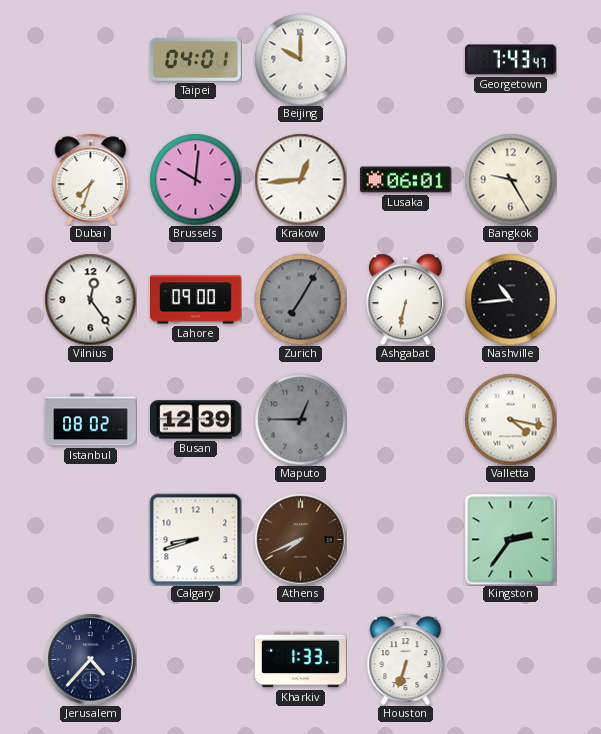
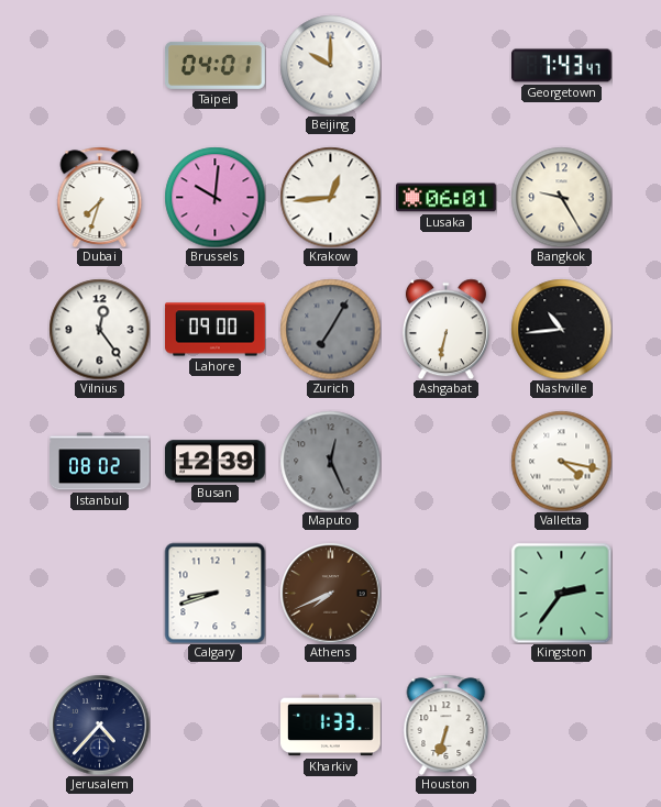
Maputo: 12:45 -> 12:26 (330, 461)
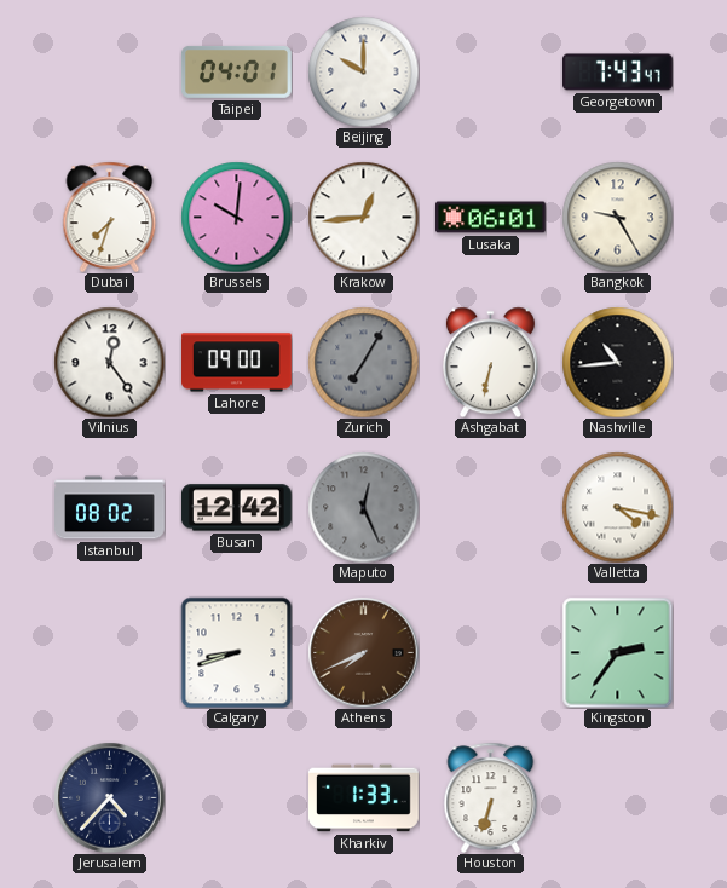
Busan: 12:39 -> 12:42 (236, 508)
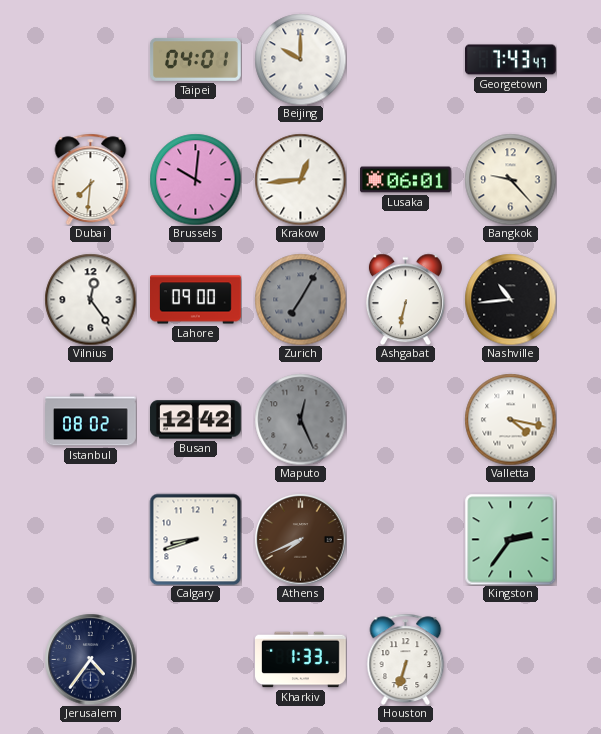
Dubai: 7:33 -> 7:31 (91, 179)
Bangkok: 9:25 -> 9:23 (510, 179)
Jerusalem: 4:37 -> 4:36 (90, 659)
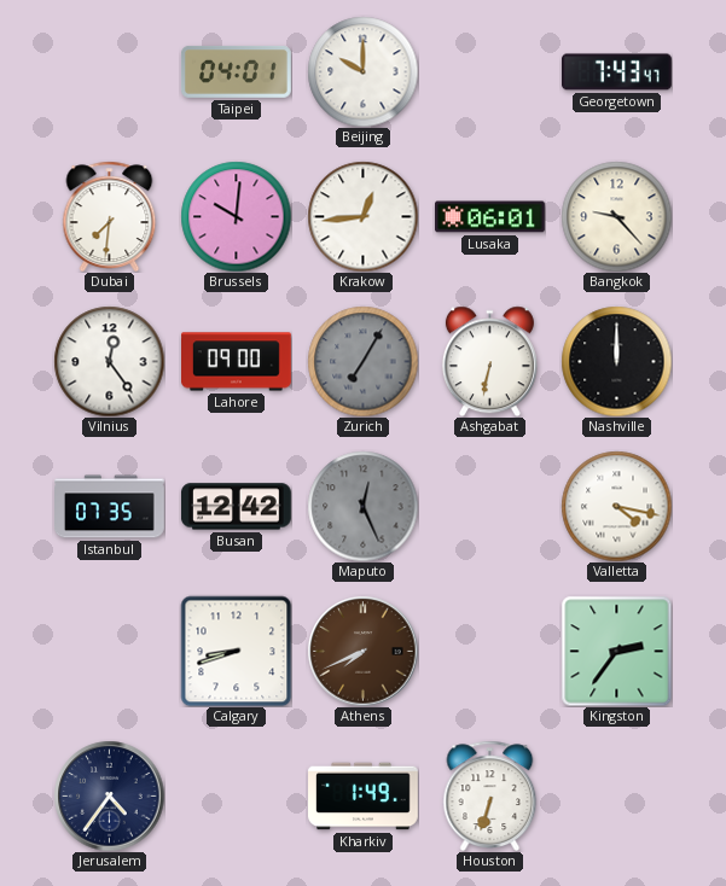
Nashville: 10:44 -> 12:00 (616, 361)
Istanbul: 08:02 -> 07:35 (110, 507)
Kharkiv: 1:33 -> 1:49 (364, 797)
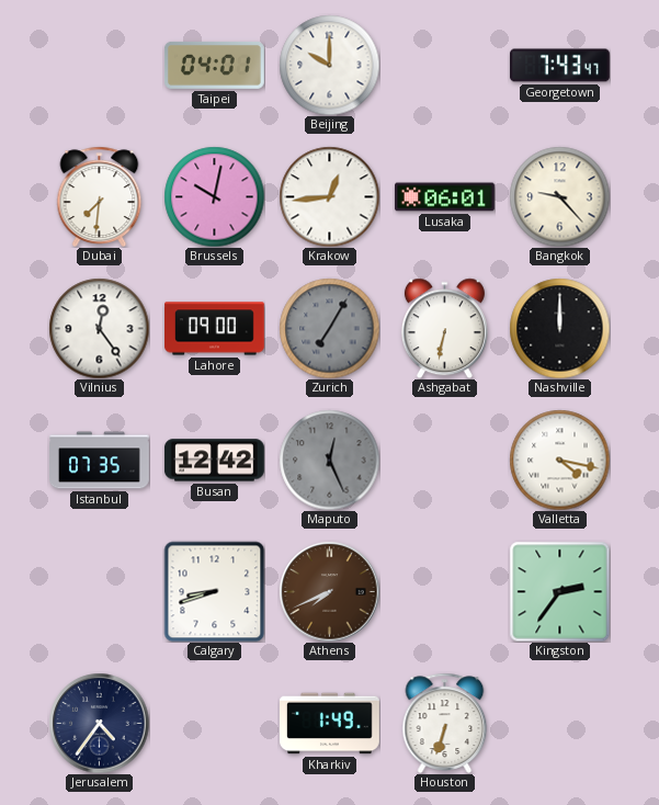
Brussels: 10:01 -> 10:02 (214, 196)
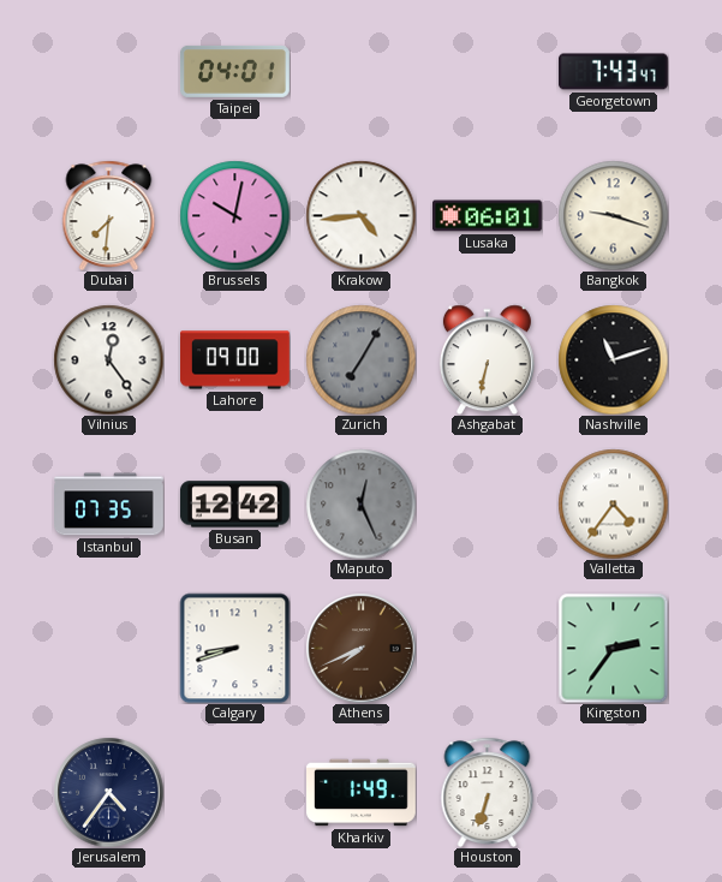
Beijing: 10:00 -> none (329, 65)
Krakow: 12:44 -> 4:44 (360, 215)
Bangkok: 9:23 -> 9:18 (613, 215)
Nashville: 12:00 -> 11:12 (613, 359)
Valletta: 4:17 -> 4:36 (613, 503)
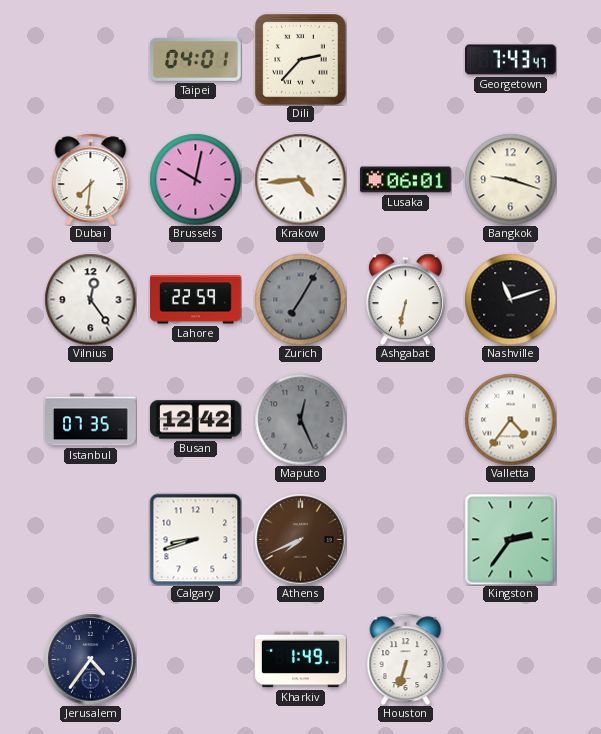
Dili: none -> 2:37 (300, 60)
Lahore: 09:00 -> 22:59 (196, 300)
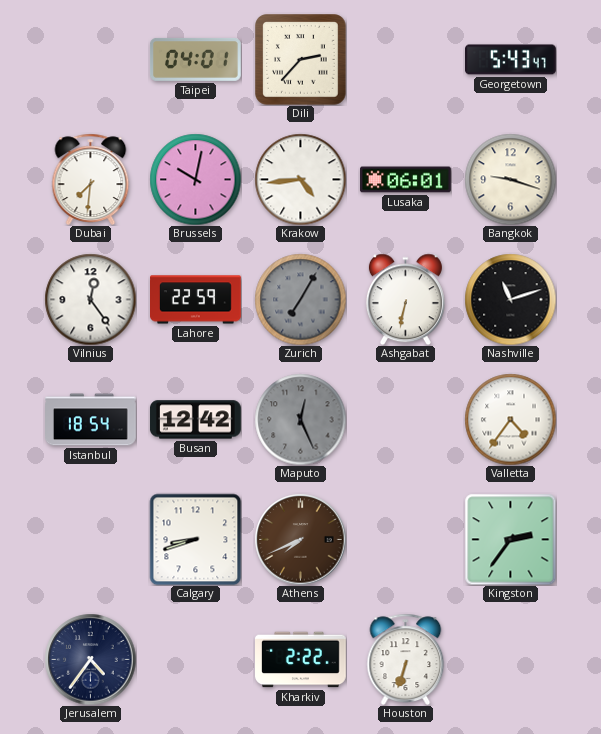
Georgetown: 7:43 -> 5:43 (511, 60)
Istanbul: 07:35 -> 18:54 (91, 420)
Kharkiv: 1:49 -> 2:22 (301, 660)
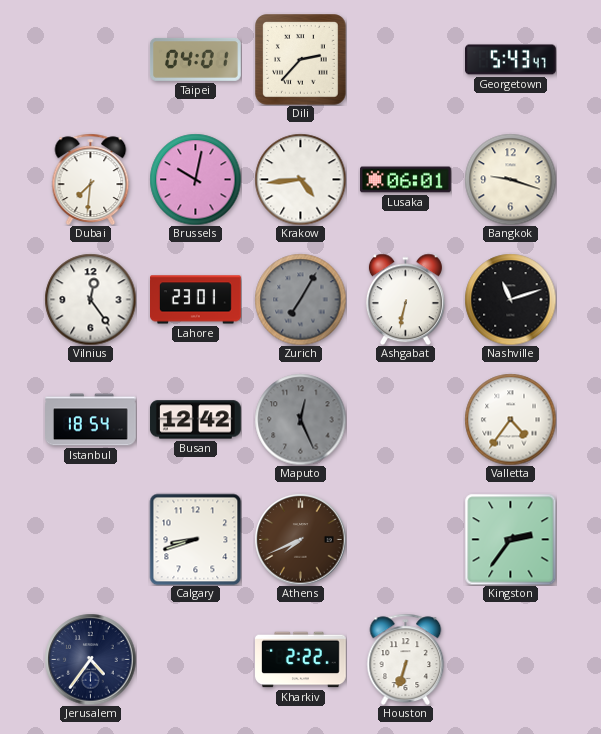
Lahore: 22:59 -> 23:01 (196, 300)
